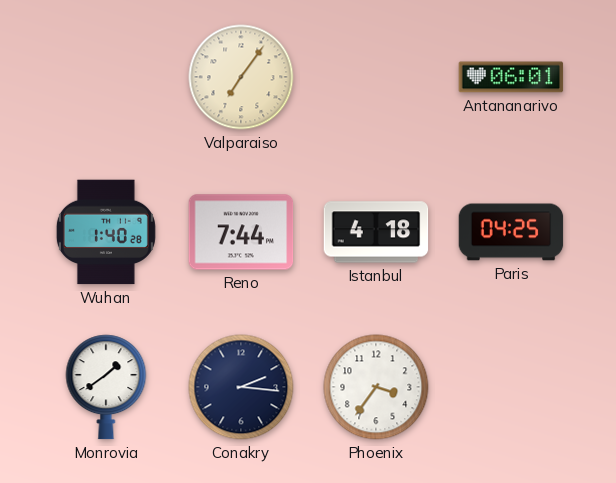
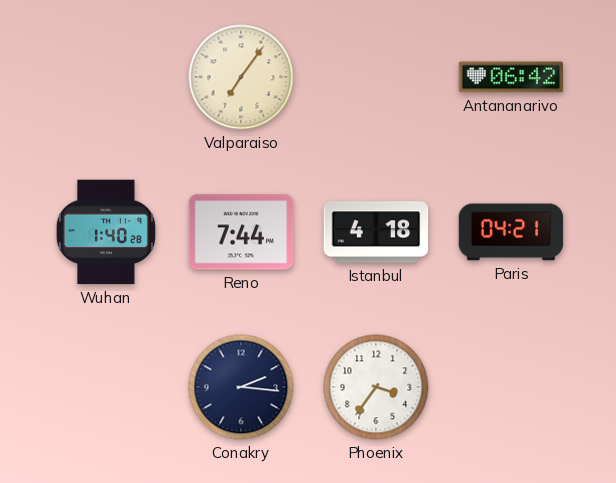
Antananarivo: 06:01 -> 06:42 (511, 77)
Paris: 04:25 -> 04:21 (511, 232)
Monrovia: 1:39 -> none (106, 387)
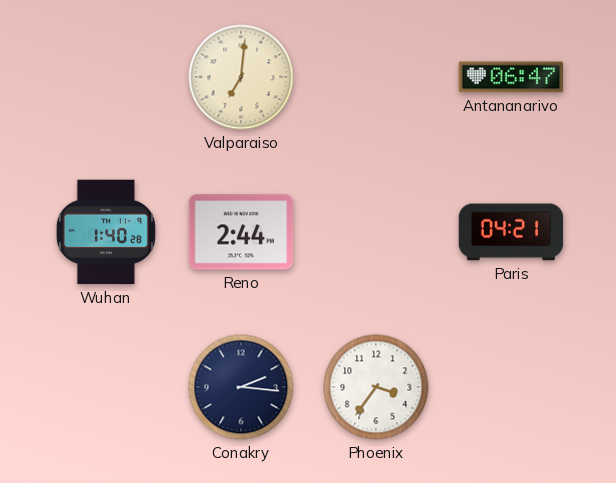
Valparaiso: 7:06 -> 7:01 (241, 77)
Antananarivo: 06:42 -> 06:47 (511, 77)
Reno: 7:44 -> 2:44 (241, 232)
Istanbul: 4:18 -> none (376, 232)
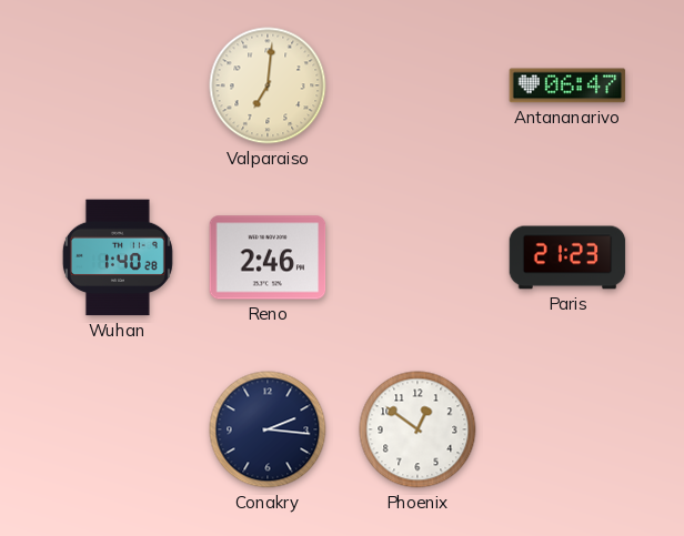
Reno: 2:44 -> 2:46 (268, 257)
Paris: 04:21 -> 21:23 (567, 257)
Phoenix: 3:36 -> 12:51 (418, 429)
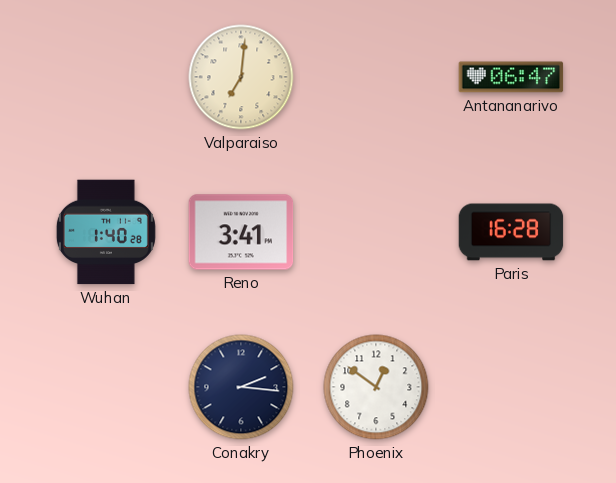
Reno: 2:46 -> 3:41 (241, 232)
Paris: 21:23 -> 16:28 (511, 232)
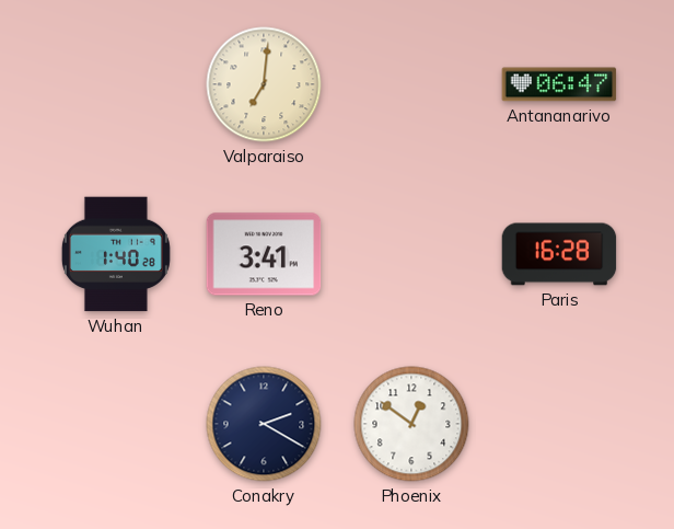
Conakry: 2:16 -> 2:20 (264, 424)
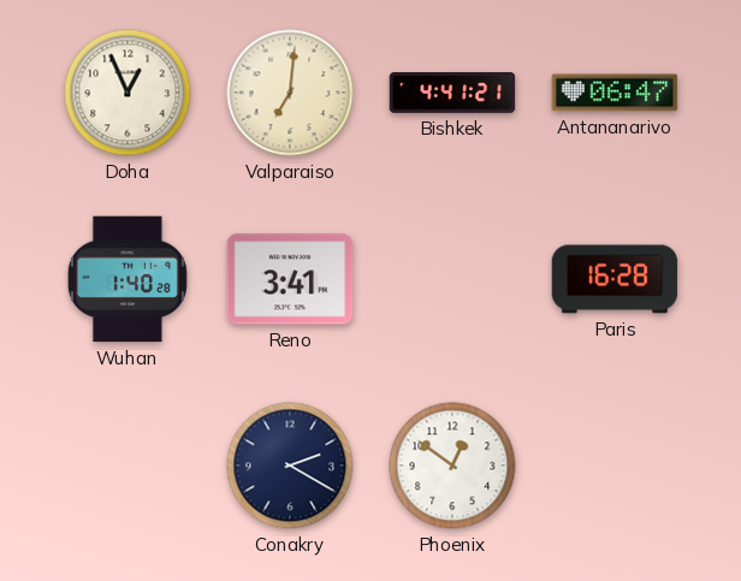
Doha: none -> 12:56 (128, 93)
Bishkek: none -> 4:41 (452, 94)
